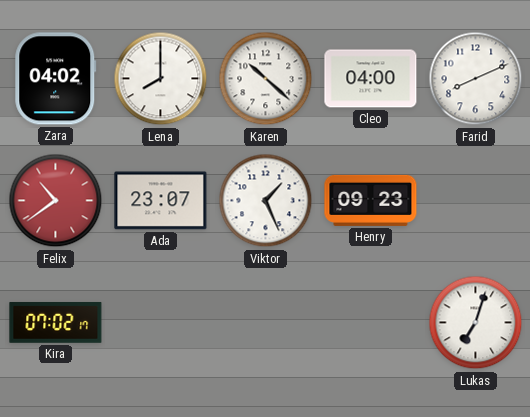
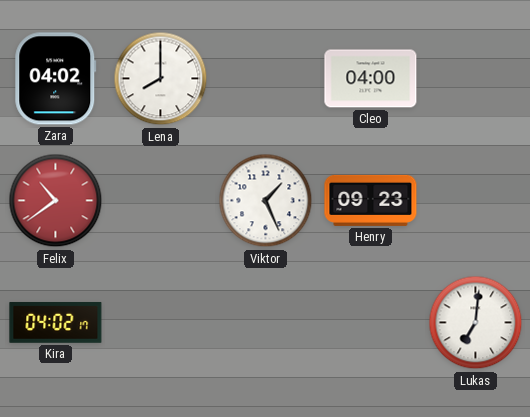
Karen: 10:22 -> none (266, 79)
Farid: 8:11 -> none (476, 79)
Ada: 23:07 -> none (161, 201)
Kira: 07:02 -> 04:02 (56, 322)
Lukas: 7:03 -> 7:01 (476, 323)
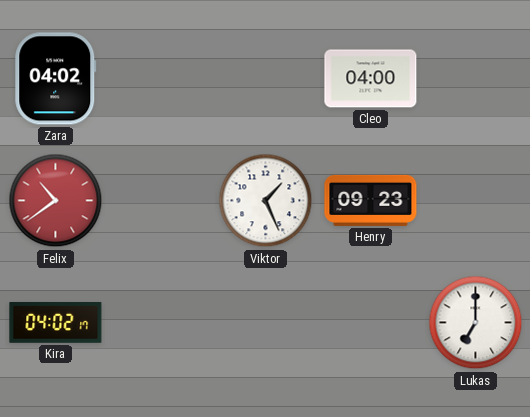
Lena: 8:00 -> none (161, 79)
Lukas: 7:01 -> 7:00 (476, 323)
